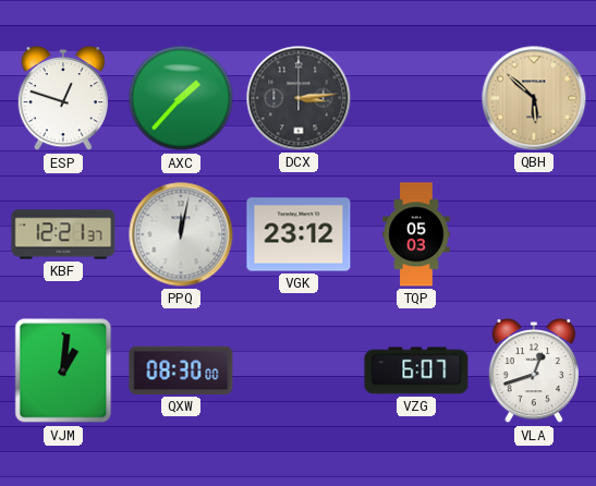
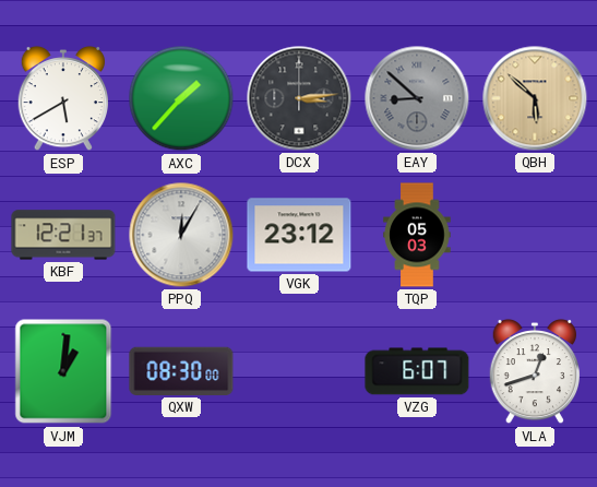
ESP: 12:48 -> 5:40 (62, 98)
EAY: none -> 8:52 (417, 98)
PPQ: 12:02 -> 12:05 (181, 235)
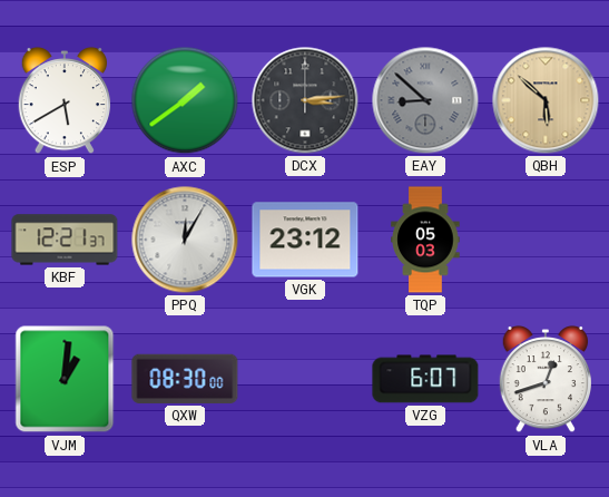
AXC: 1:37 -> 1:39 (185, 100)
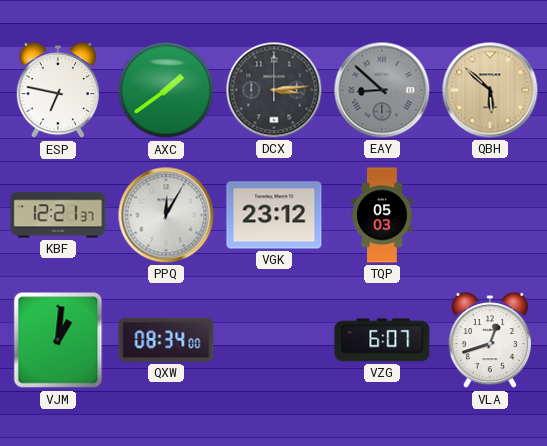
ESP: 5:40 -> 6:47 (57, 90)
QXW: 08:30 -> 08:34 (166, 340)
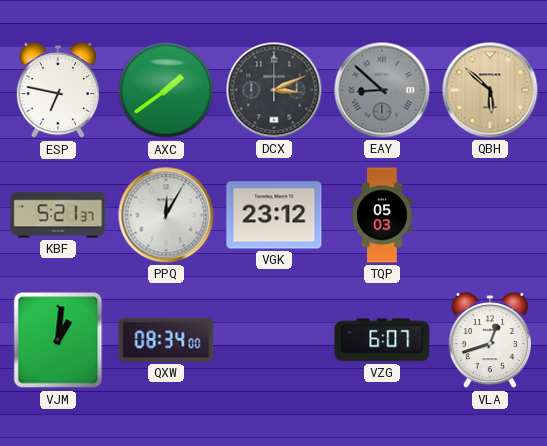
DCX: 3:14 -> 3:11 (274, 90)
KBF: 12:21 -> 5:21 (58, 215)
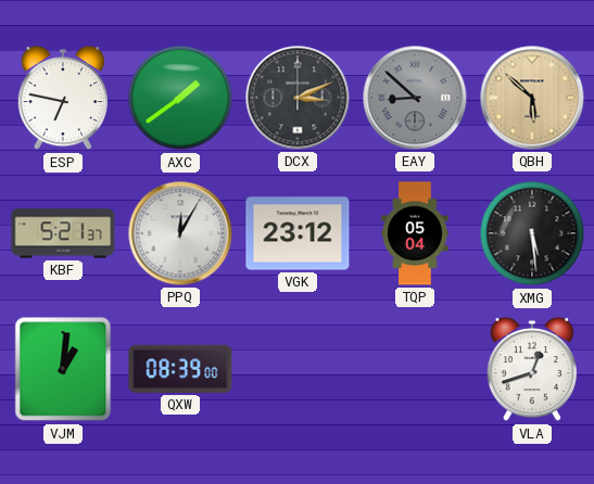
TQP: 05:03 -> 05:04 (415, 233)
XMG: none -> 5:29 (532, 233)
QXW: 08:34 -> 08:39 (180, 369)
VZG: 6:07 -> none (382, 340)
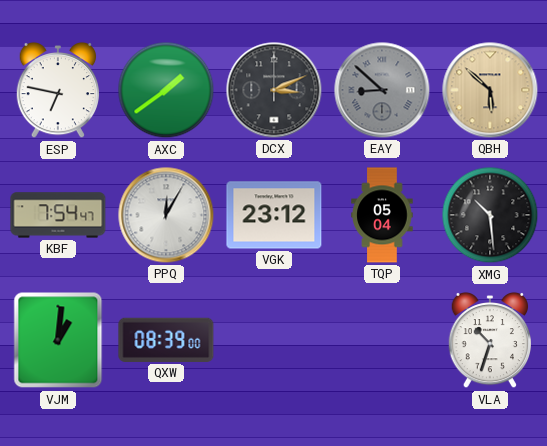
KBF: 5:21 -> 7:54 (58, 215)
XMG: 5:29 -> 10:29 (490, 215)
VLA: 12:42 -> 10:33 (489, 340)
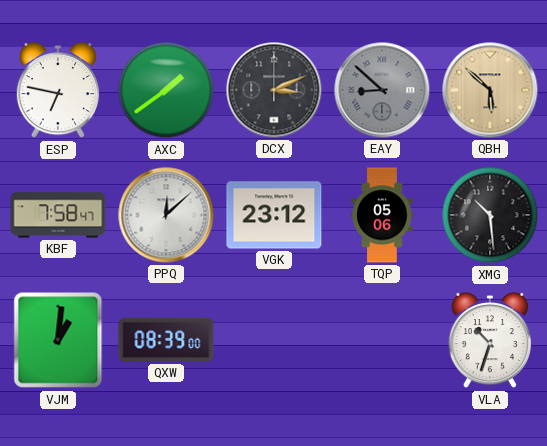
KBF: 7:54 -> 7:58 (58, 215)
PPQ: 12:05 -> 12:08 (166, 215)
TQP: 05:04 -> 05:06 (382, 215)
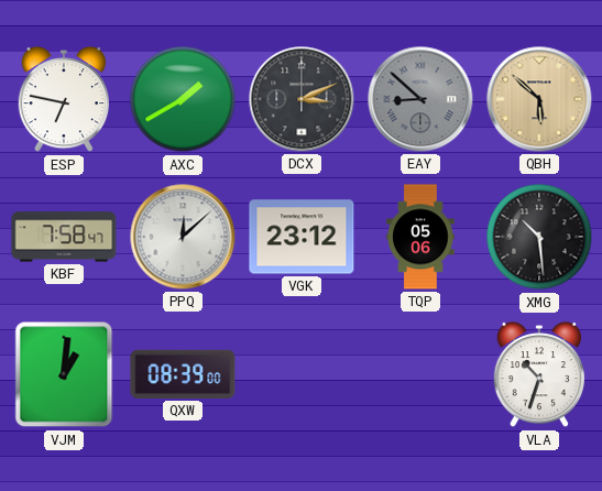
AXC: 1:39 -> 1:40 (183, 99)
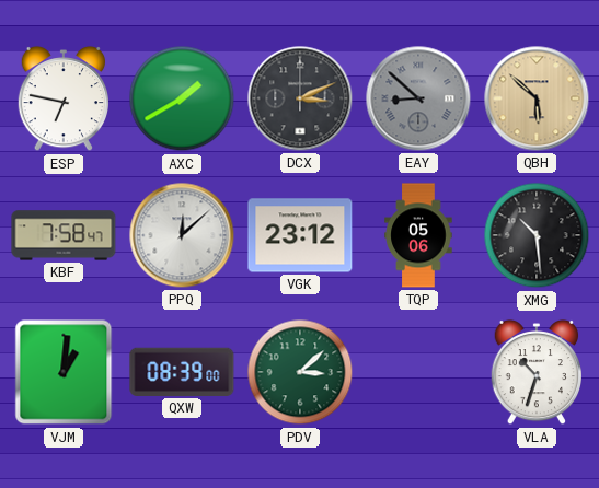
PDV: none -> 3:08 (300, 372)
